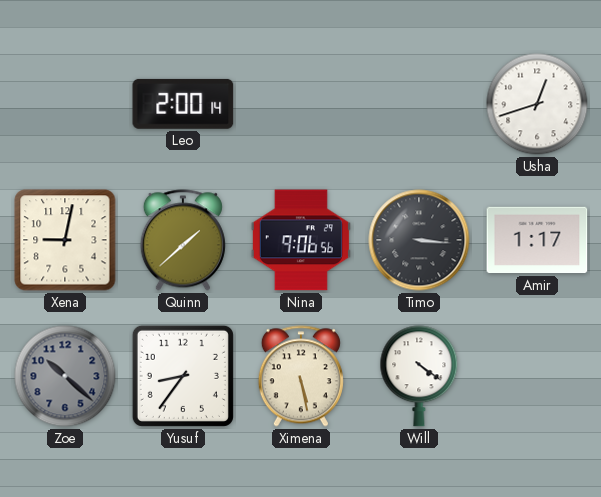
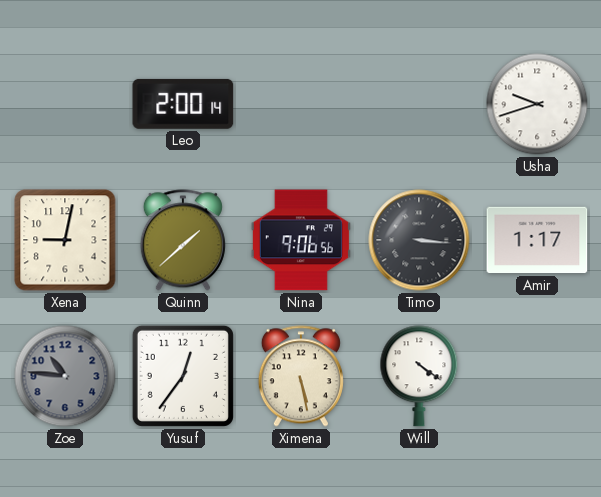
Usha: 12:42 -> 9:42 (537, 104)
Zoe: 10:22 -> 10:46 (65, 376)
Yusuf: 8:36 -> 12:36 (183, 376)
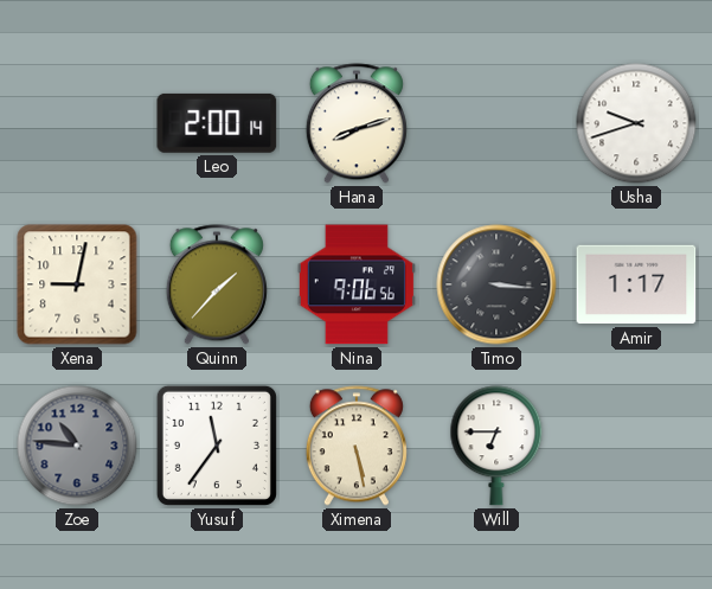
Hana: none -> 8:12 (357, 123)
Quinn: 1:38 -> 1:37 (217, 284)
Yusuf: 12:36 -> 11:36 (217, 446)
Will: 4:21 -> 6:45 (496, 446)
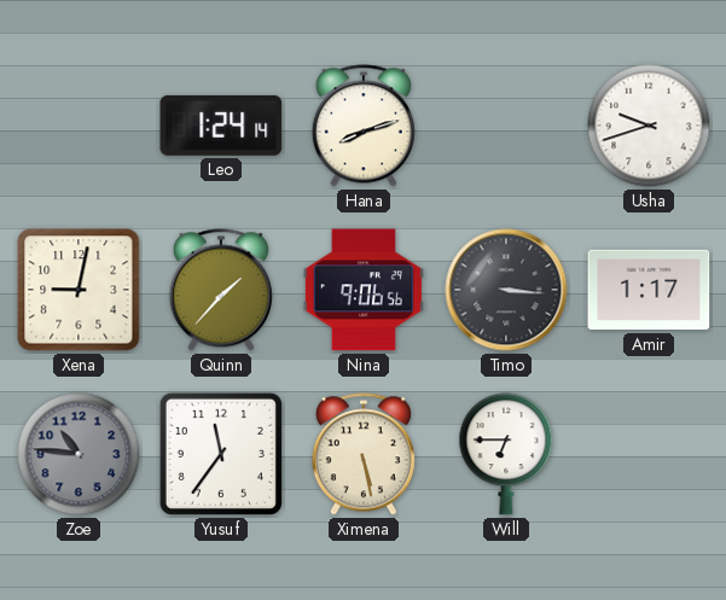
Leo: 2:00 -> 1:24 (221, 126)
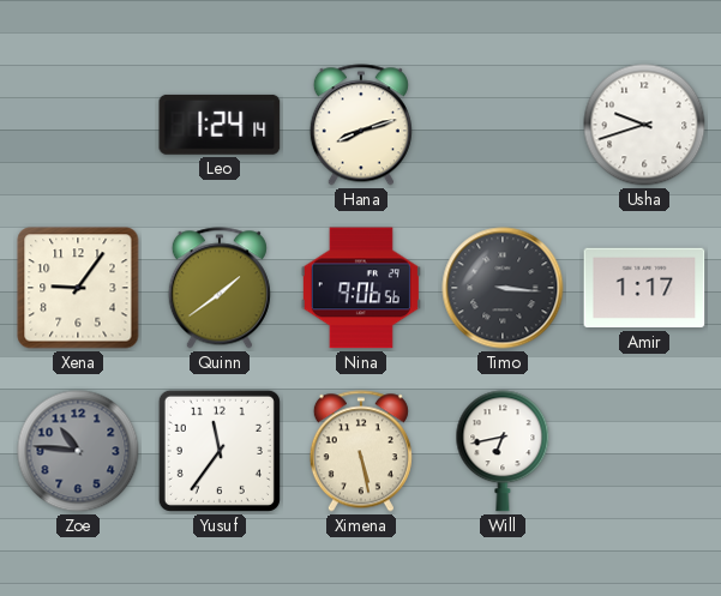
Xena: 9:02 -> 9:06 (78, 288)
Quinn: 1:37 -> 1:39 (220, 288)
Will: 6:45 -> 6:43 (503, 451)
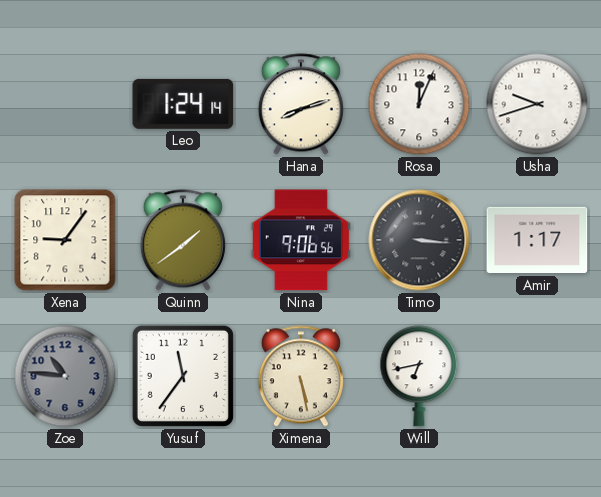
Rosa: none -> 12:04 (419, 104)
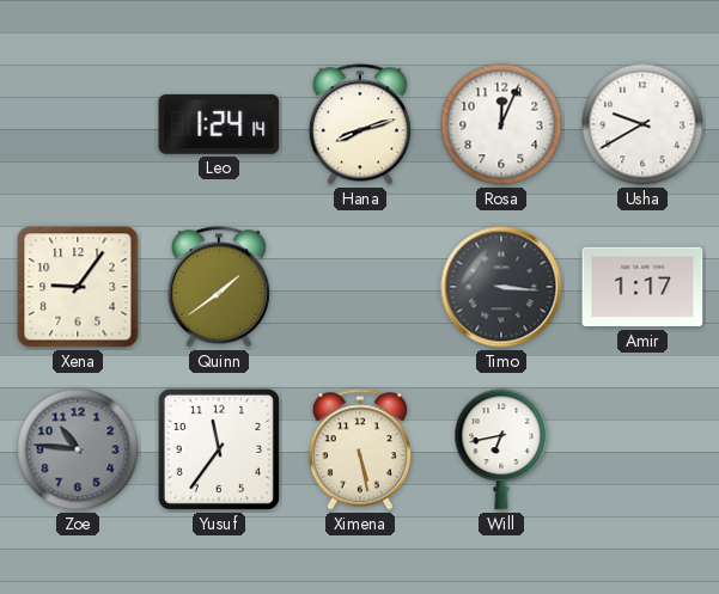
Usha: 9:42 -> 9:40 (642, 124)
Nina: 9:06 -> none (301, 240)
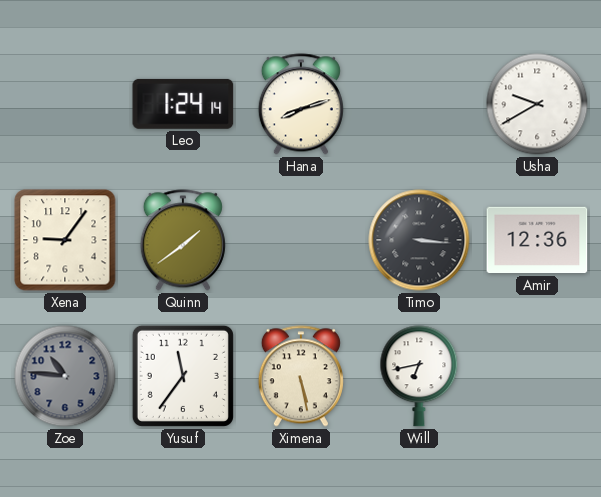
Rosa: 12:04 -> none (501, 124)
Amir: 1:17 -> 12:36 (537, 240)
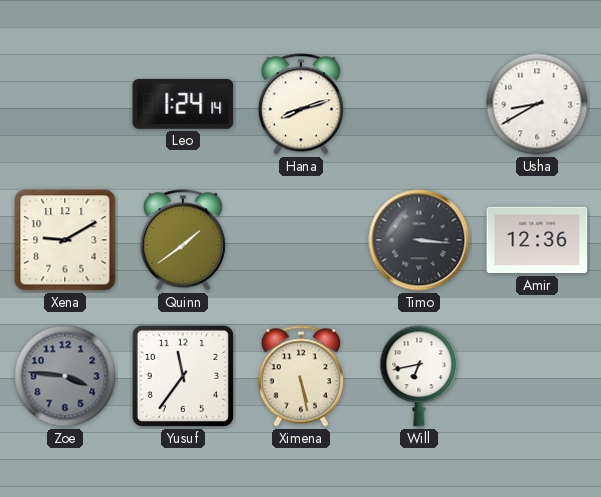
Usha: 9:40 -> 8:40 (537, 104)
Xena: 9:06 -> 9:10 (65, 240)
Zoe: 10:46 -> 3:46 (65, 376)
